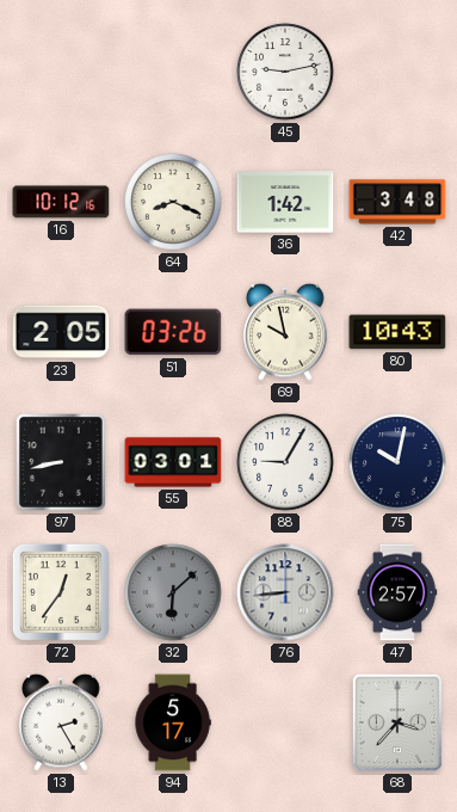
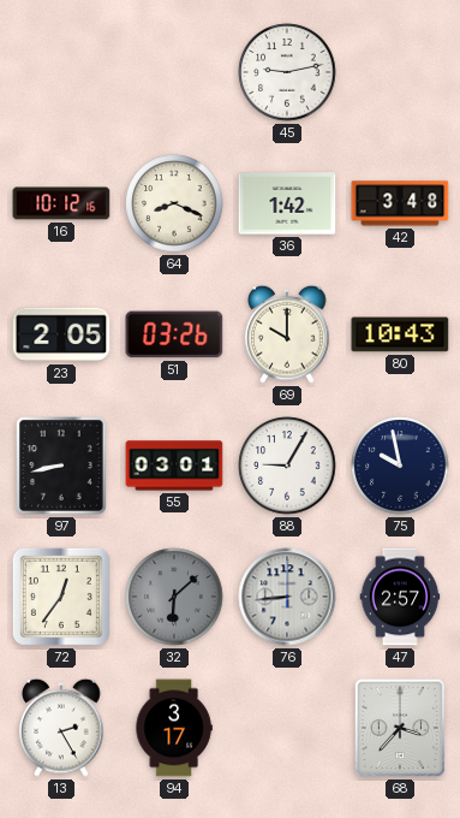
69: 9:58 -> 10:00 (287, 334)
75: 10:02 -> 9:58 (400, 466)
94: 5:17 -> 3:17 (174, 728)
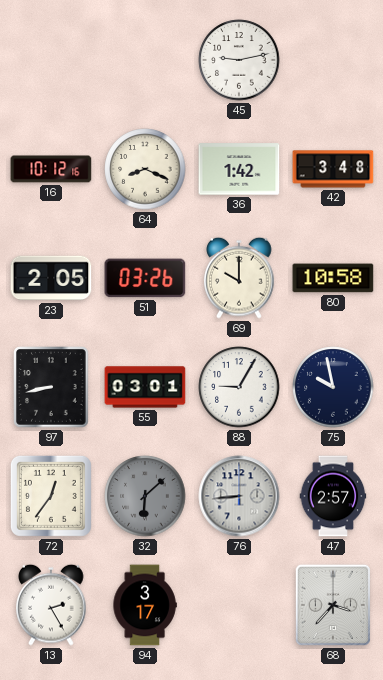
80: 10:43 -> 10:58 (333, 278)
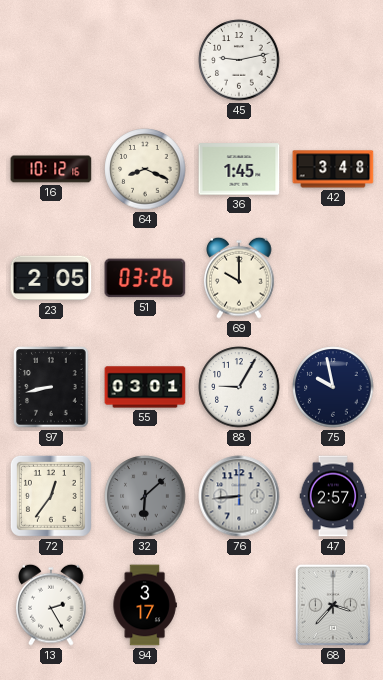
36: 1:42 -> 1:45 (239, 169)
80: 10:58 -> none (333, 278)
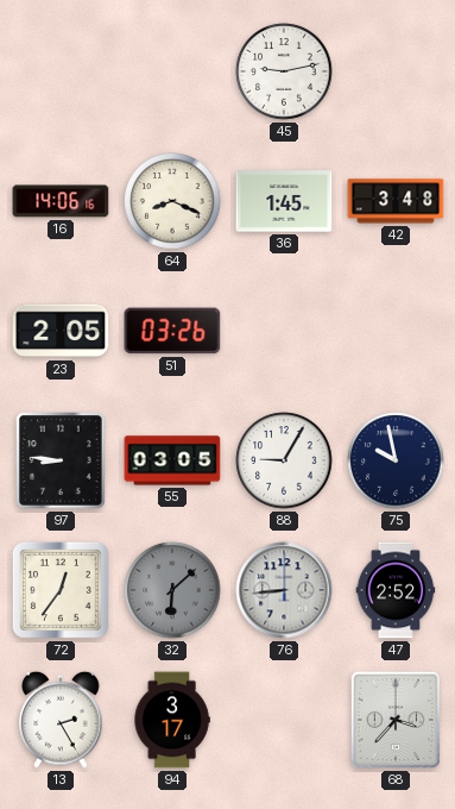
16: 10:12 -> 14:06 (61, 201)
69: 10:00 -> none (239, 278)
97: 8:43 -> 8:46 (62, 460)
55: 03:01 -> 03:05 (172, 460)
47: 2:57 -> 2:52 (396, 590)
